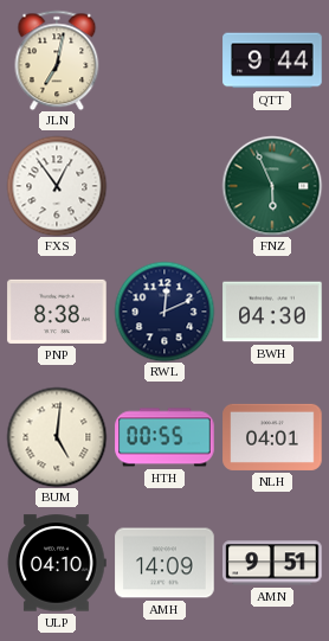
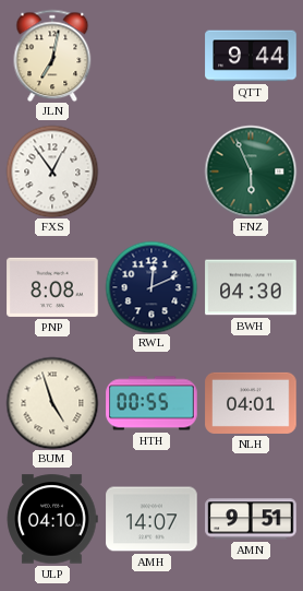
PNP: 8:38 -> 8:08 (52, 287)
BUM: 5:01 -> 4:57 (52, 403)
AMH: 14:09 -> 14:07 (152, 519)
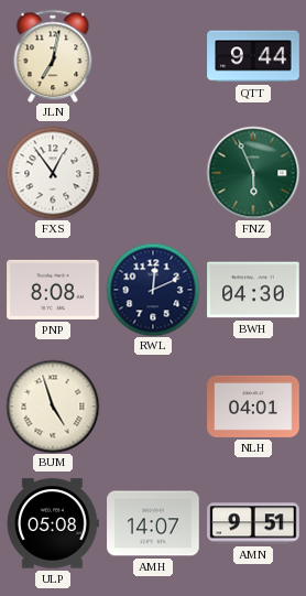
HTH: 00:55 -> none (152, 403)
ULP: 04:10 -> 05:08 (53, 523)
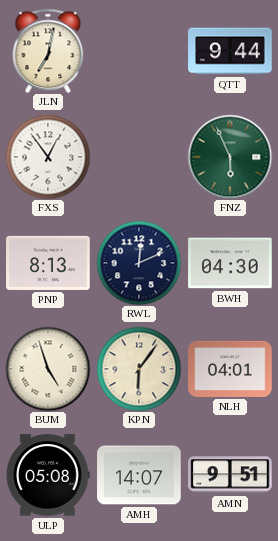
PNP: 8:08 -> 8:13 (48, 263)
KPN: none -> 6:06 (139, 369)
